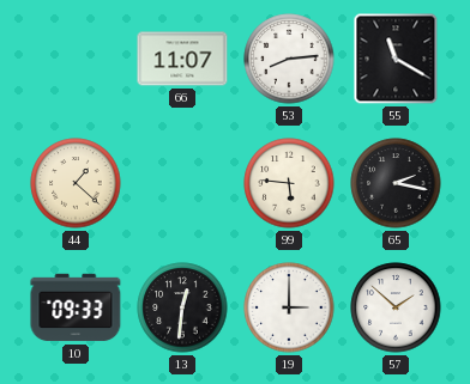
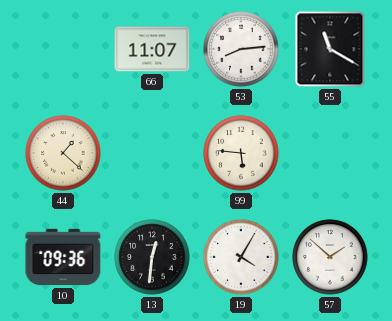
65: 2:17 -> none (396, 183)
10: 09:33 -> 09:36 (63, 257)
19: 3:00 -> 4:05 (241, 257)
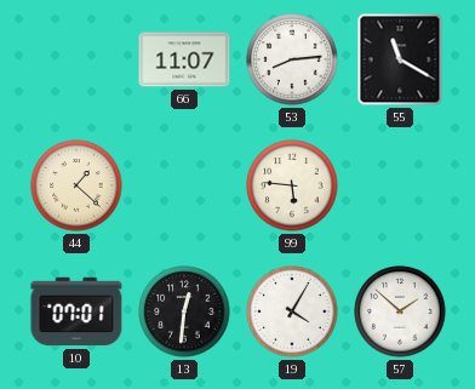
10: 09:36 -> 07:01 (76, 311)
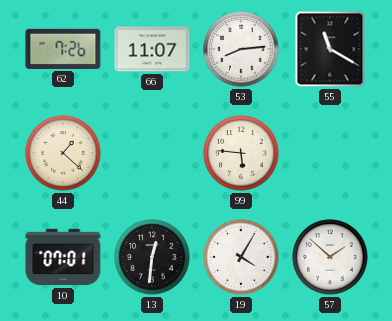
62: none -> 7:26 (63, 49)
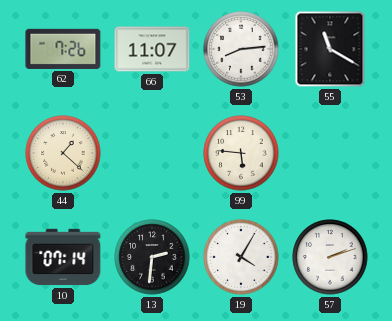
10: 07:01 -> 07:14 (63, 257)
13: 12:31 -> 2:31 (152, 257)
57: 1:52 -> 2:12 (330, 257)
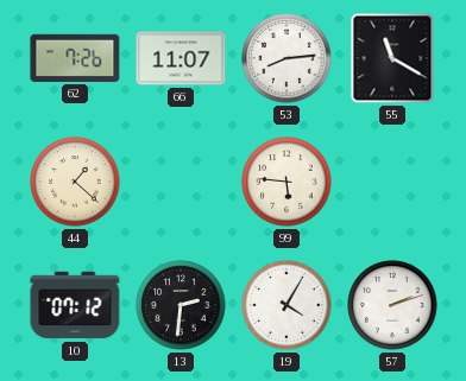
10: 07:14 -> 07:12 (75, 305)
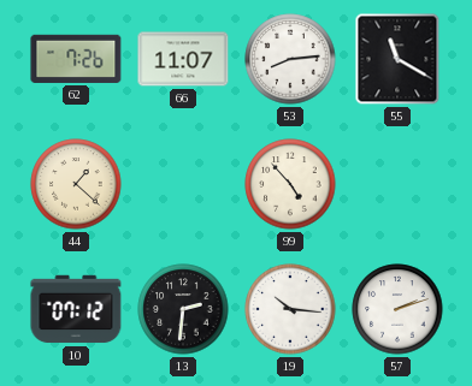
99: 5:46 -> 4:53 (290, 184)
19: 4:05 -> 10:16 (290, 309)
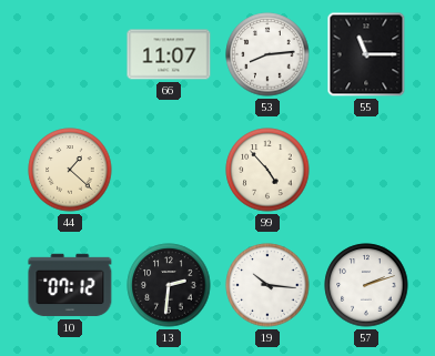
62: 7:26 -> none (76, 59)
55: 11:20 -> 11:15 (366, 54)
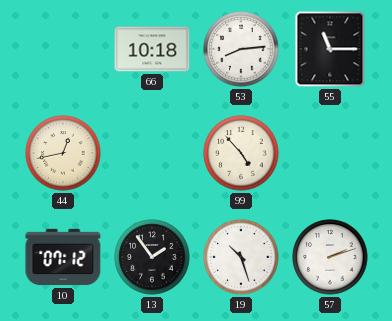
66: 11:07 -> 10:18 (152, 49)
44: 1:22 -> 12:43 (63, 153)
13: 2:31 -> 1:54 (152, 257)
19: 10:16 -> 10:27 (241, 257)
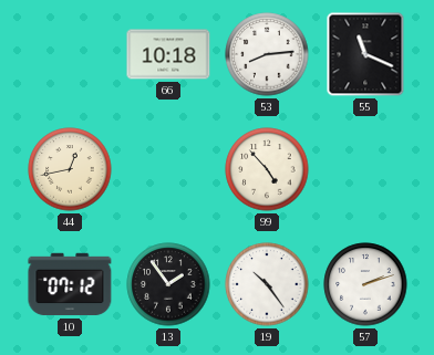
55: 11:15 -> 11:19 (365, 54)
19: 10:27 -> 10:24 (267, 284)
